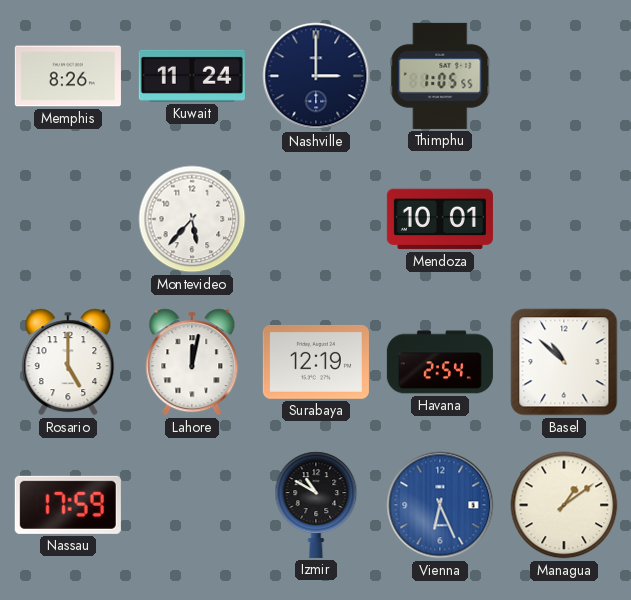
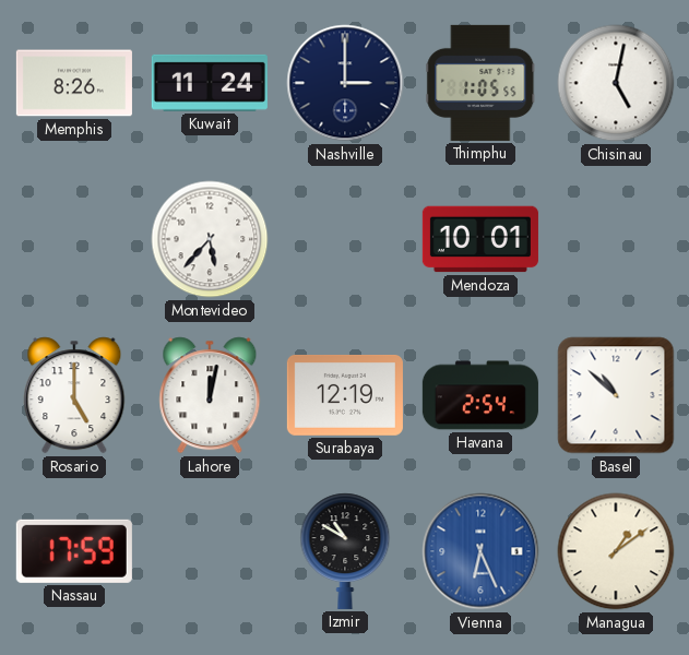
Chisinau: none -> 5:02 (616, 83)
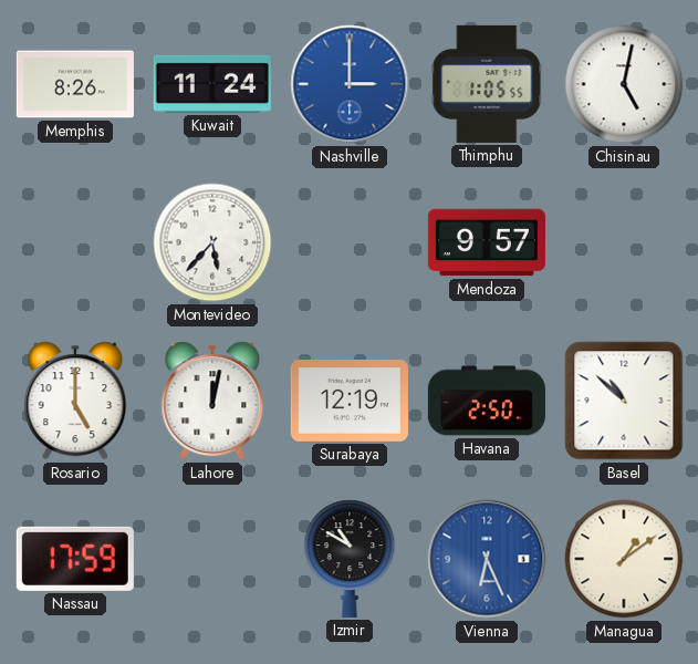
Nashville dial: navy -> blue (350, 84)
Mendoza: 10:01 -> 9:57 (487, 242)
Havana: 2:54 -> 2:50 (487, 401)
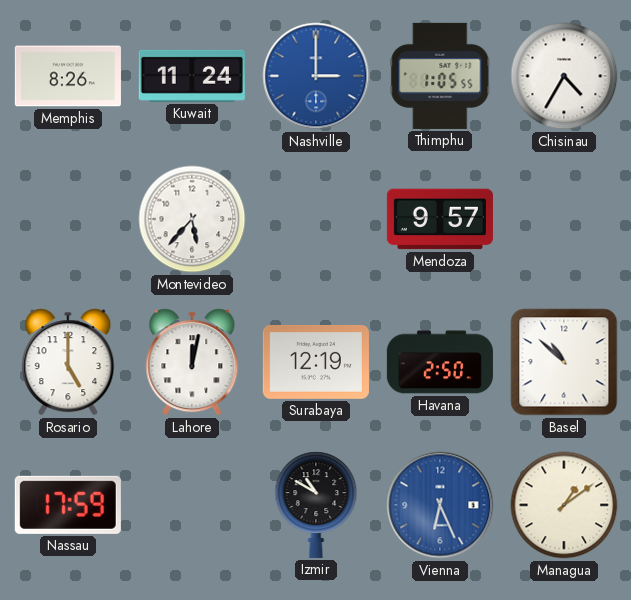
Chisinau: 5:02 -> 4:35 (564, 76)
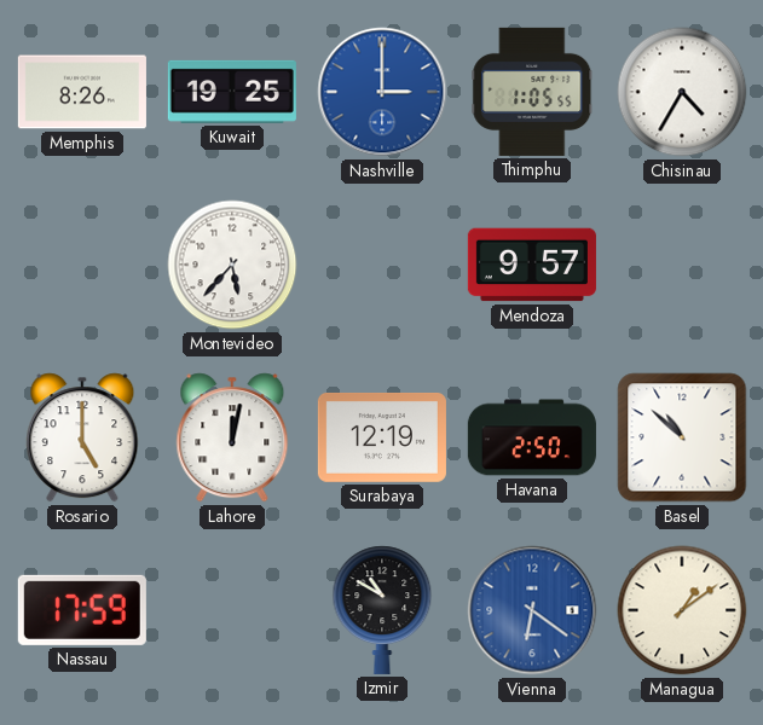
Kuwait: 11:24 -> 19:25 (232, 92)
Vienna: 6:26 -> 6:21 (532, 610)
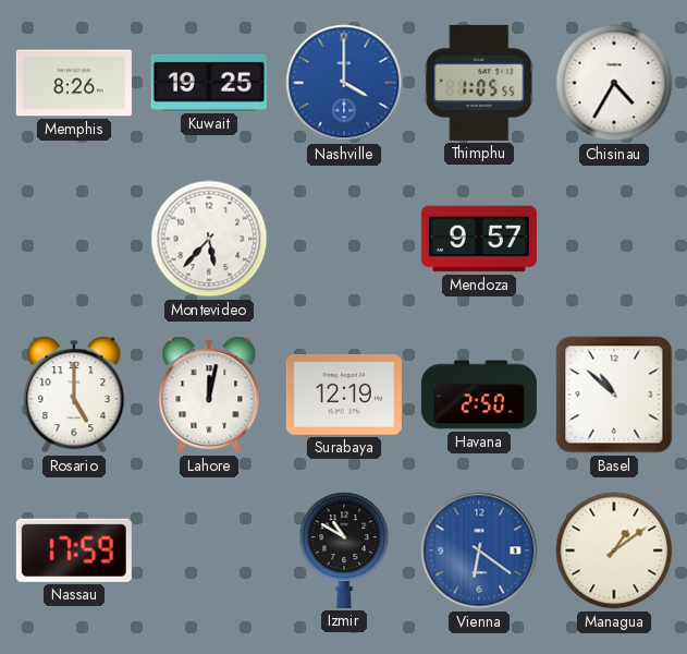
Nashville: 3:00 -> 4:00 (344, 83)
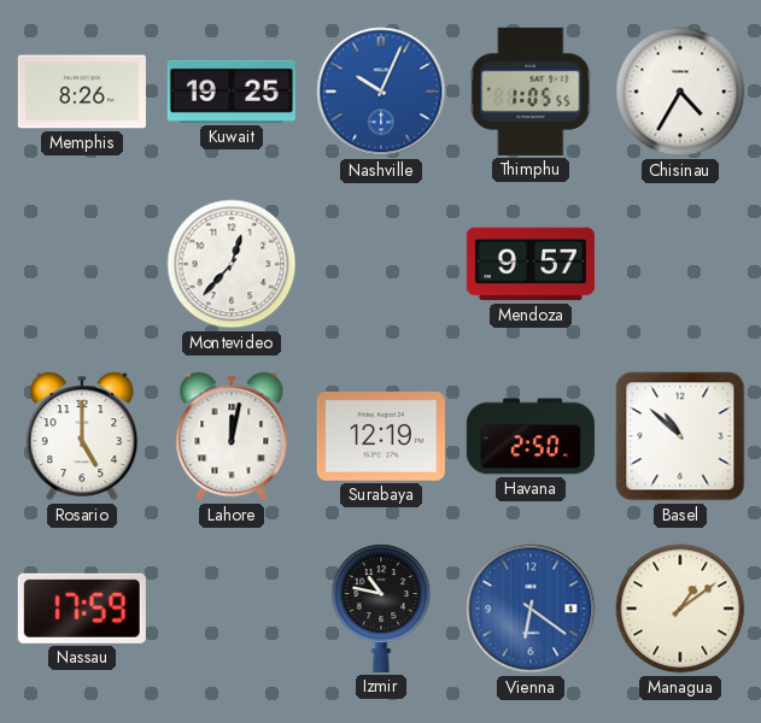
Nashville: 4:00 -> 10:04 (381, 92)
Montevideo: 5:37 -> 12:37 (232, 264)
Izmir: 10:50 -> 10:47 (381, 609)
